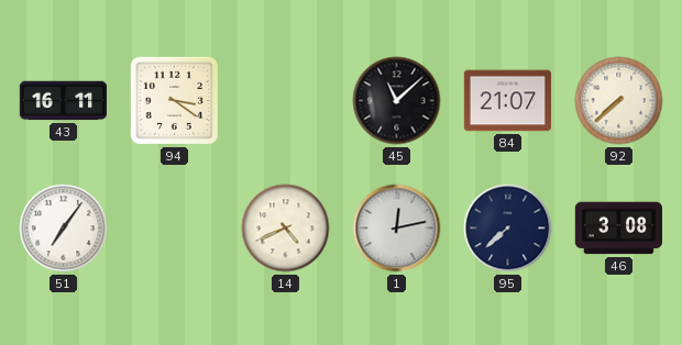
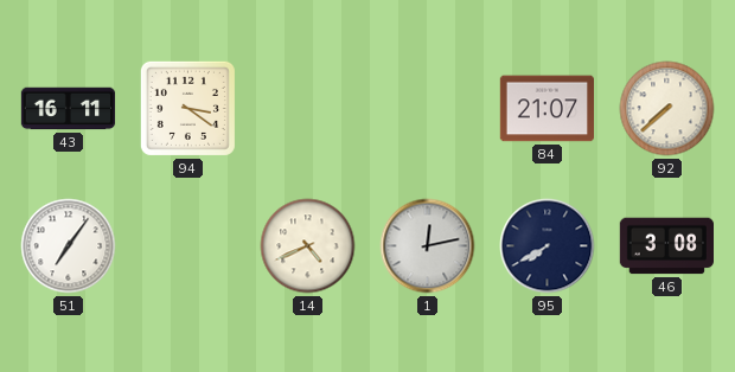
45: 11:08 -> none (397, 101)
95: 7:38 -> 7:40 (548, 246)
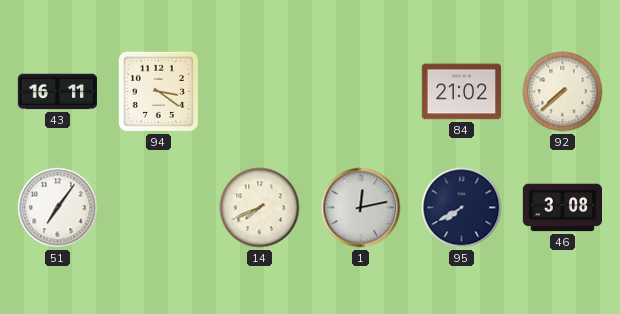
84: 21:07 -> 21:02 (461, 92)
14: 4:41 -> 7:41 (260, 208)
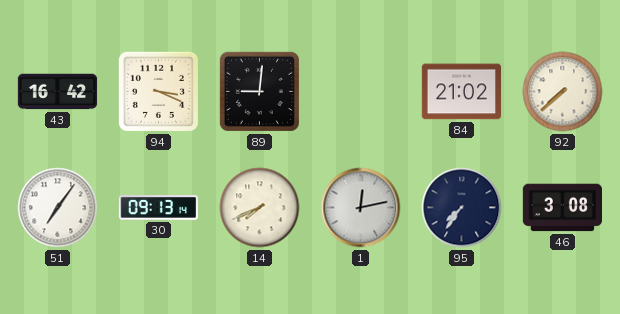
43: 16:11 -> 16:42 (58, 92)
94: 3:21 -> 3:19 (158, 91)
89: none -> 9:01 (259, 91)
30: none -> 09:13 (158, 208)
95: 7:40 -> 7:36 (462, 208)
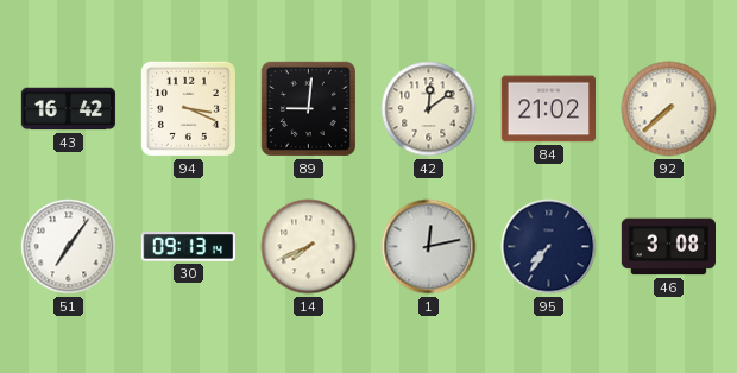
42: none -> 12:09 (429, 109)
